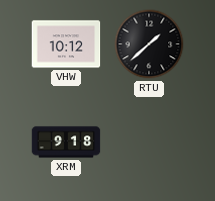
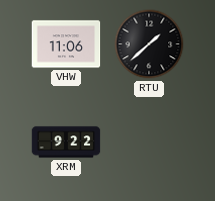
VHW: 10:12 -> 11:06 (66, 44)
XRM: 9:18 -> 9:22 (66, 142)
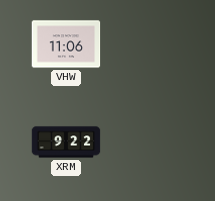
RTU: 1:38 -> none (149, 44)
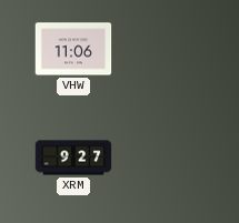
XRM: 9:22 -> 9:27 (73, 158)
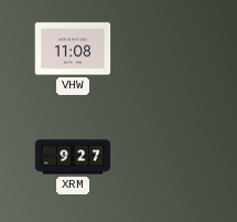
VHW: 11:06 -> 11:08 (73, 49)
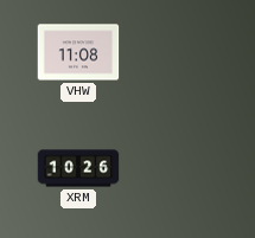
XRM: 9:27 -> 10:26 (78, 168)
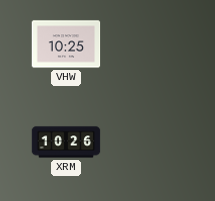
VHW: 11:08 -> 10:25 (66, 44)
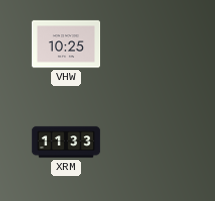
XRM: 10:26 -> 11:33 (66, 142)
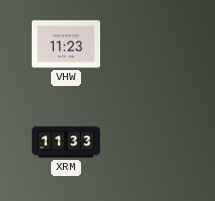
VHW: 10:25 -> 11:23 (66, 44)
